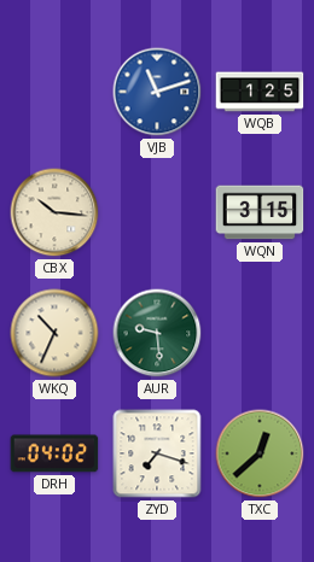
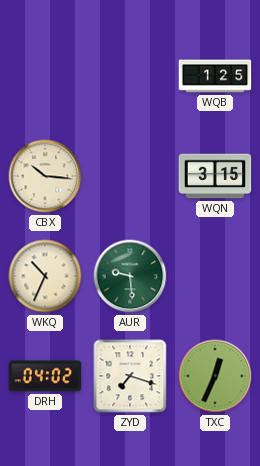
VJB: 11:12 -> none (157, 92)
TXC: 12:38 -> 12:34 (215, 376)
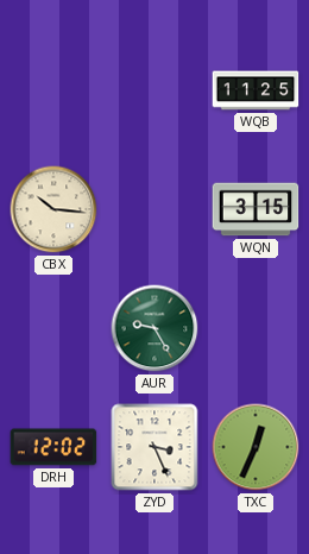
WQB: 1:25 -> 11:25 (256, 90)
WKQ: 10:34 -> none (45, 276)
AUR: 9:29 -> 9:25 (154, 328)
DRH: 04:02 -> 12:02 (53, 447)
ZYD: 7:18 -> 3:26 (154, 447)
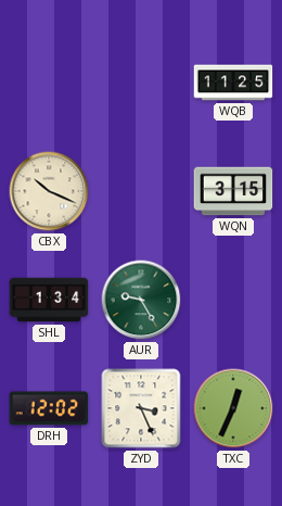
CBX: 10:16 -> 10:19 (49, 191)
SHL: none -> 1:34 (49, 300)
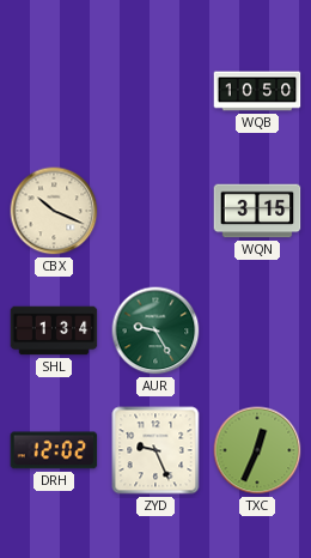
WQB: 11:25 -> 10:50 (257, 91)
ZYD: 3:26 -> 9:26 (155, 450)
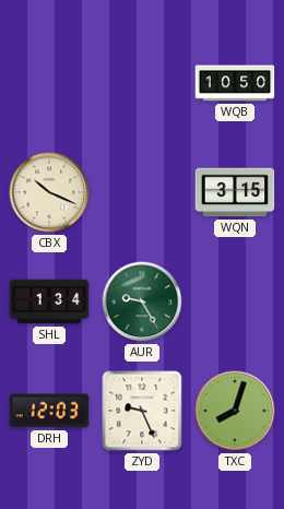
DRH: 12:02 -> 12:03 (49, 411)
TXC: 12:34 -> 8:03 (235, 411)
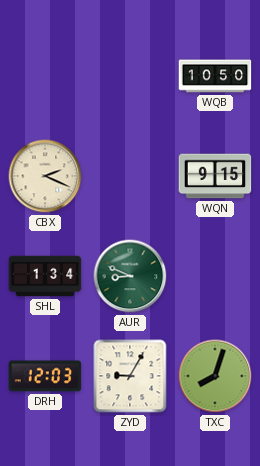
CBX: 10:19 -> 2:19 (45, 176)
WQN: 3:15 -> 9:15 (215, 176)
AUR: 9:25 -> 8:49 (130, 276)
ZYD: 9:26 -> 9:05 (130, 376)
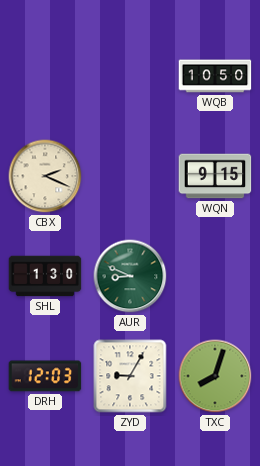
SHL: 1:34 -> 1:30 (45, 276)
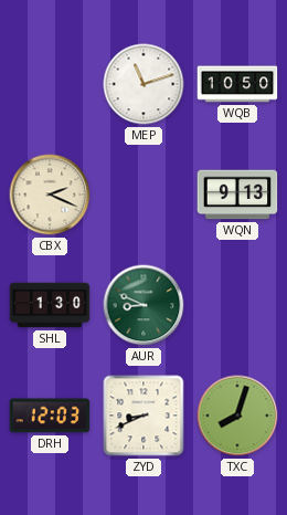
MEP: none -> 11:12 (143, 84)
WQN: 9:15 -> 9:13 (237, 195)
ZYD: 9:05 -> 8:41 (143, 416)
